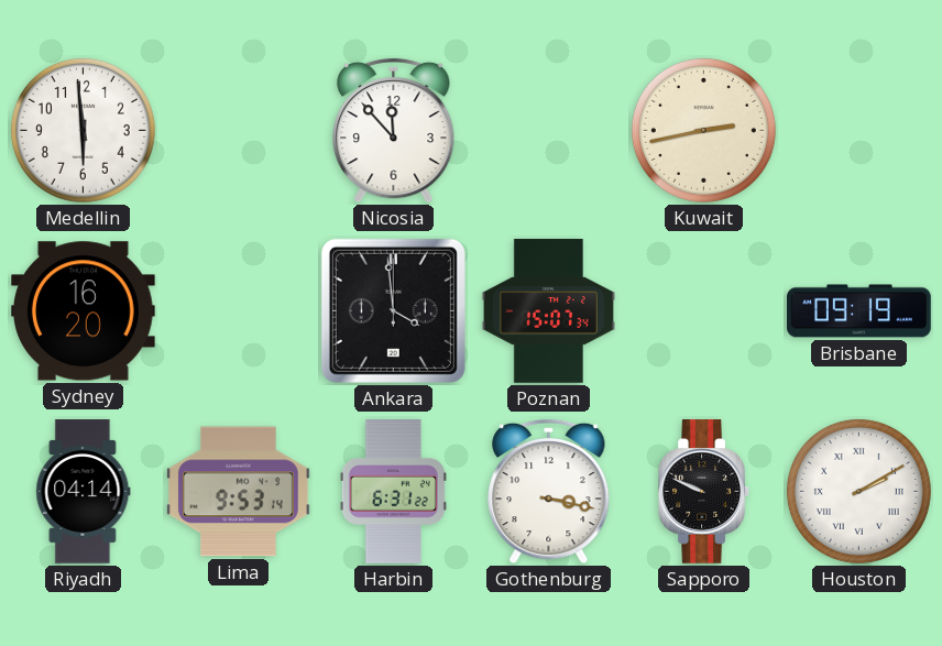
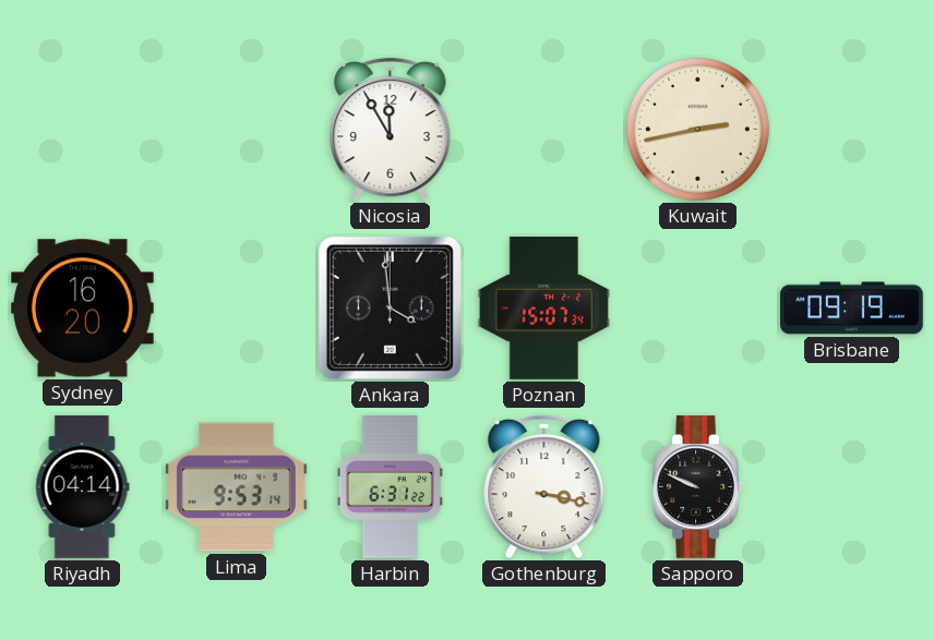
Medellin: 5:59 -> none (83, 130)
Nicosia: 11:53 -> 11:55 (391, 130)
Houston: 2:10 -> none (858, 491)
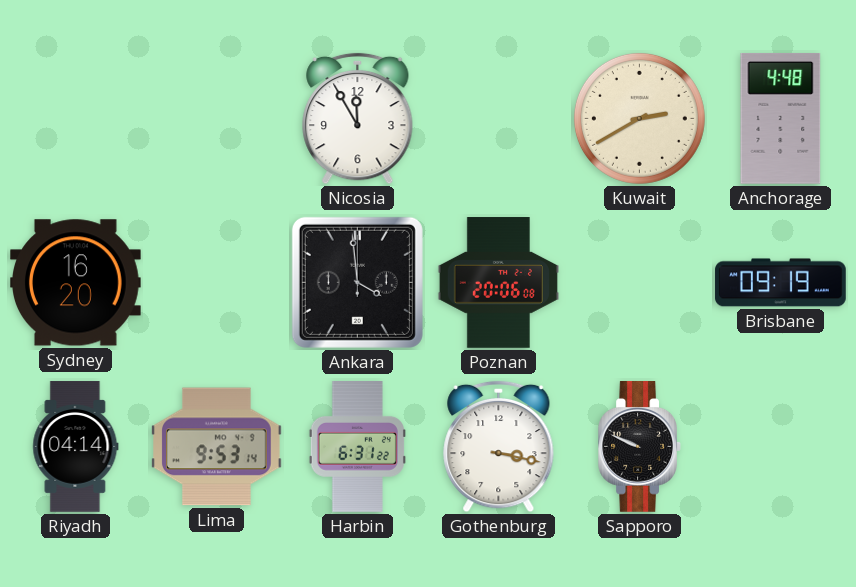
Kuwait: 2:43 -> 2:40 (639, 118)
Anchorage: none -> 4:48 (781, 118)
Poznan: 15:07 -> 20:06 (498, 283)
